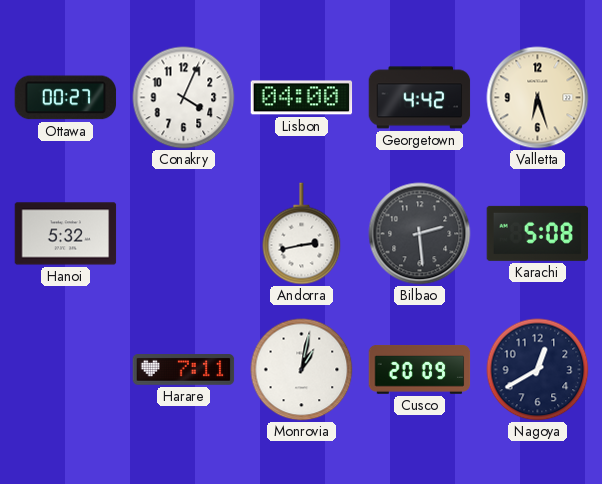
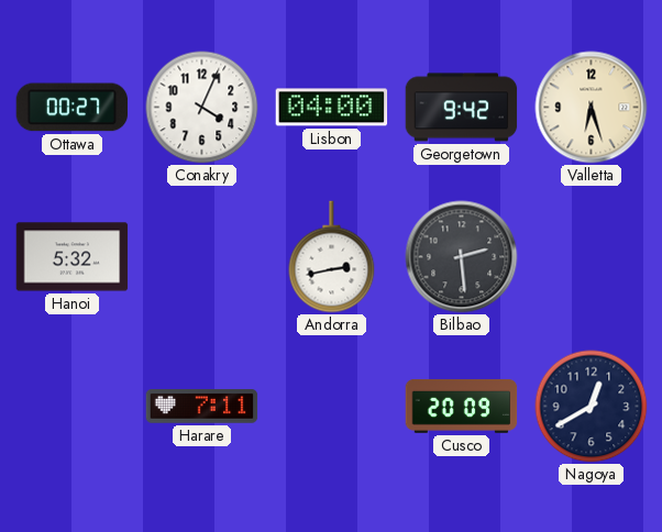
Georgetown: 4:42 -> 9:42 (462, 108)
Karachi: 5:08 -> none (538, 233)
Monrovia: 1:02 -> none (302, 370)
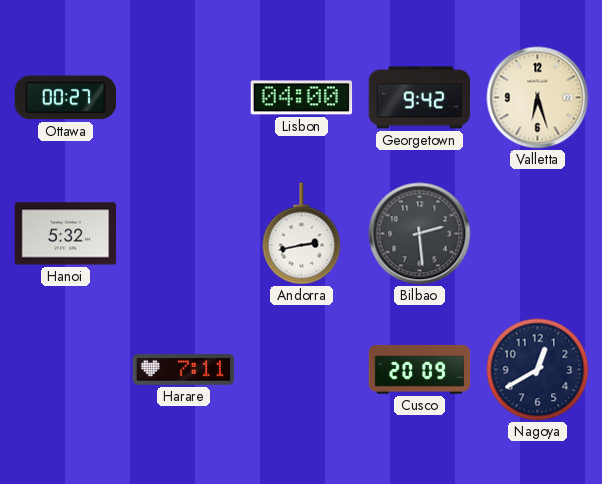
Conakry: 4:04 -> none (202, 108)
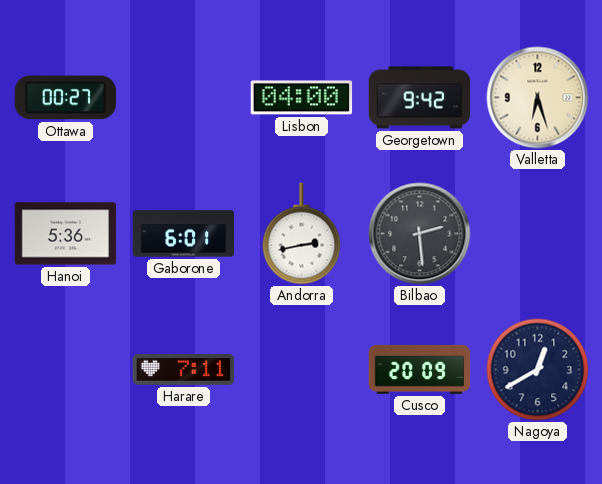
Hanoi: 5:32 -> 5:36 (66, 234)
Gaborone: none -> 6:01 (184, 234)
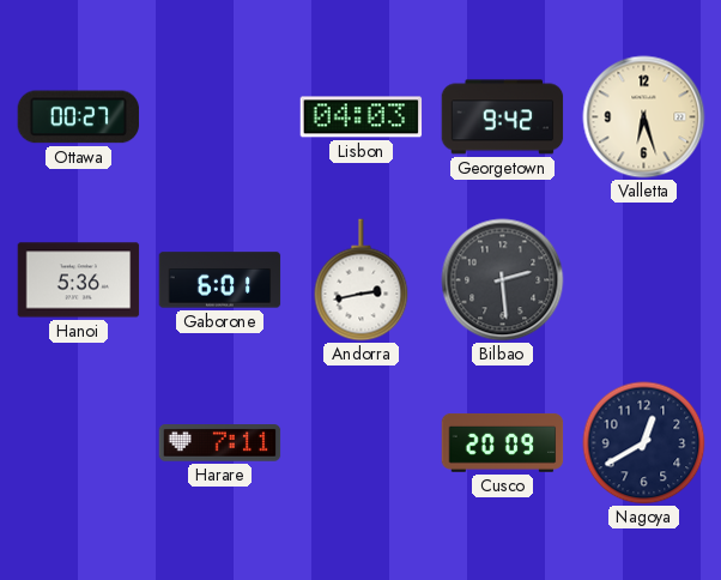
Lisbon: 04:00 -> 04:03 (362, 117)
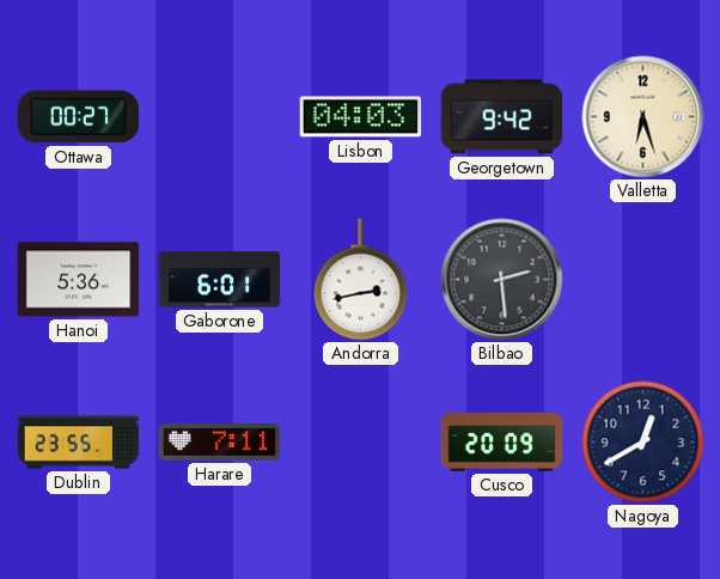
Dublin: none -> 23:55 (79, 443)
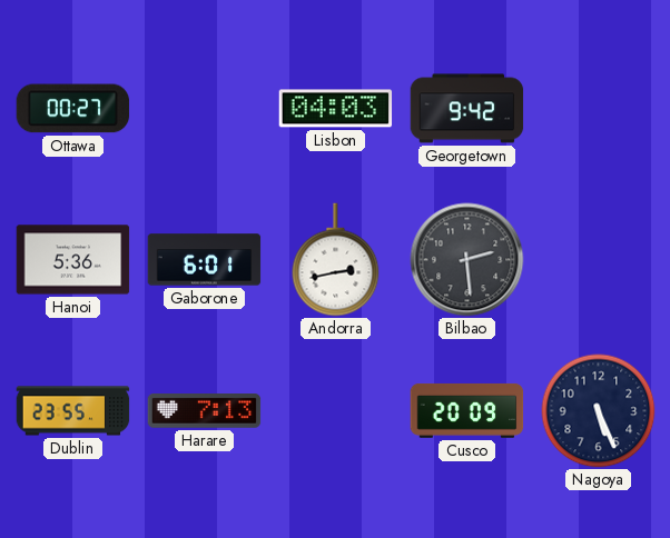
Valletta: 6:27 -> none (643, 117)
Harare: 7:11 -> 7:13 (205, 411)
Nagoya: 12:40 -> 5:26 (599, 411)
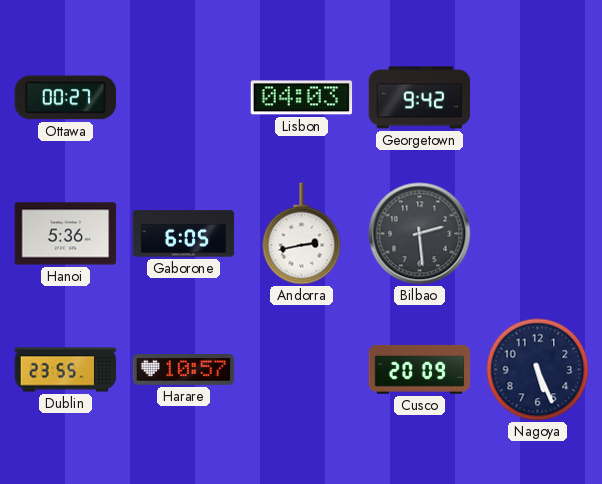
Gaborone: 6:01 -> 6:05 (184, 234)
Harare: 7:13 -> 10:57 (184, 370)
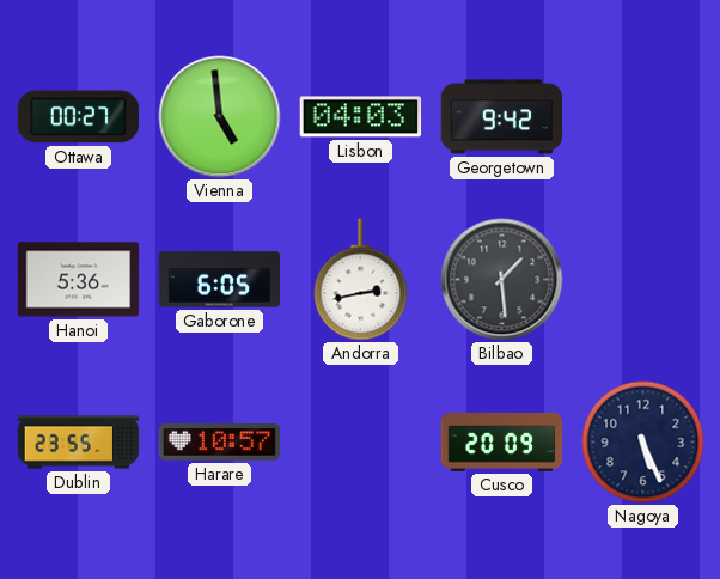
Vienna: none -> 4:59 (220, 117)
Bilbao: 2:29 -> 1:29 (502, 280)
